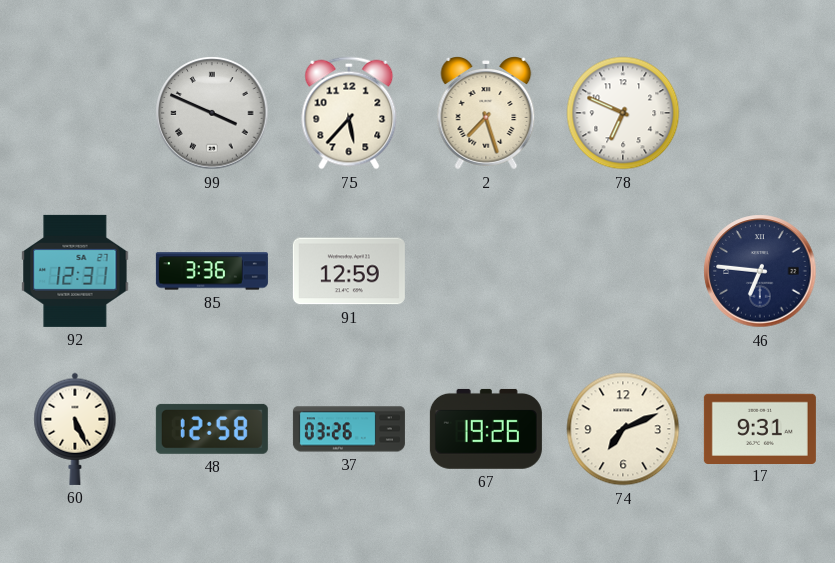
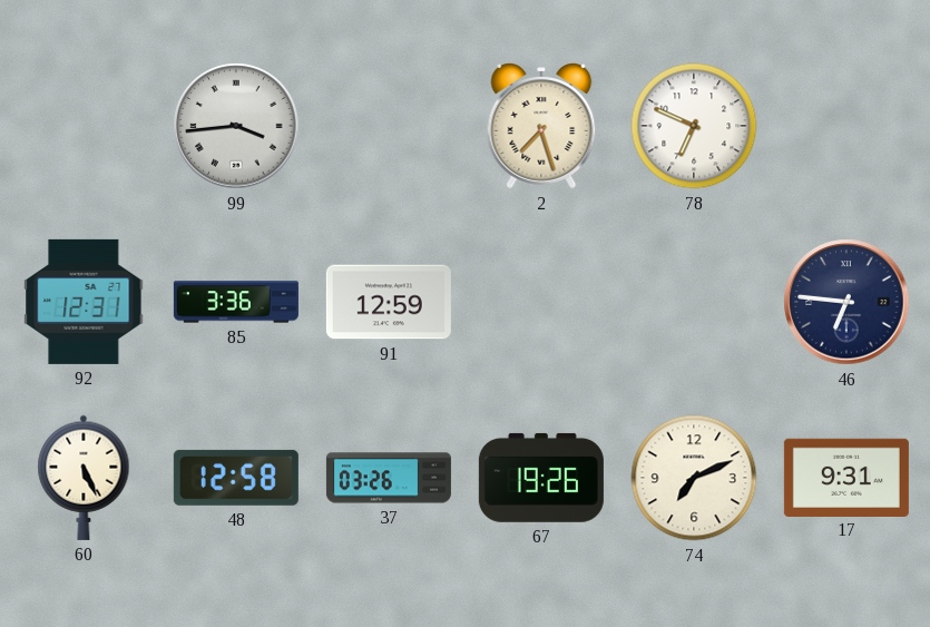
99: 3:49 -> 3:44 (236, 126)
75: 5:37 -> none (349, 113)
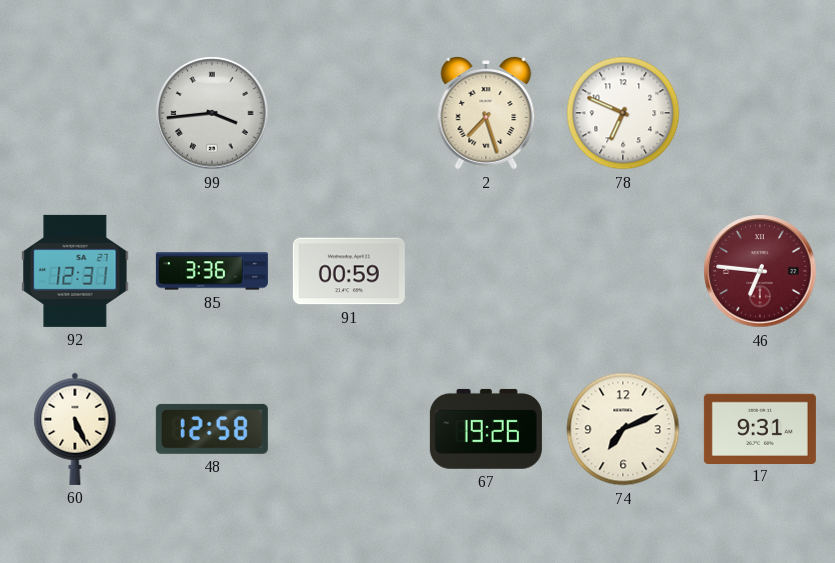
91: 12:59 -> 00:59 (349, 271)
46 dial: navy -> burgundy (760, 271)
37: 03:26 -> none (389, 478)
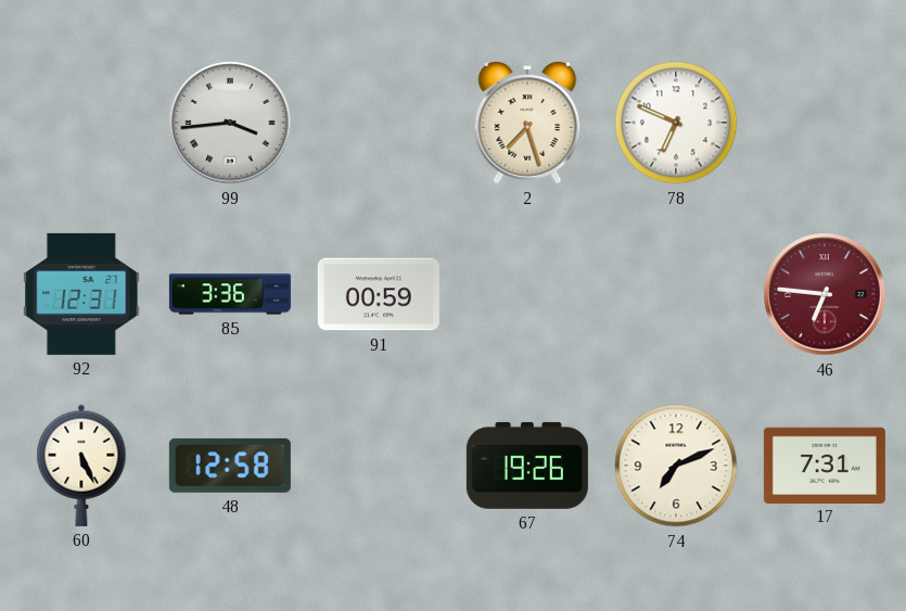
17: 9:31 -> 7:31 (825, 464)
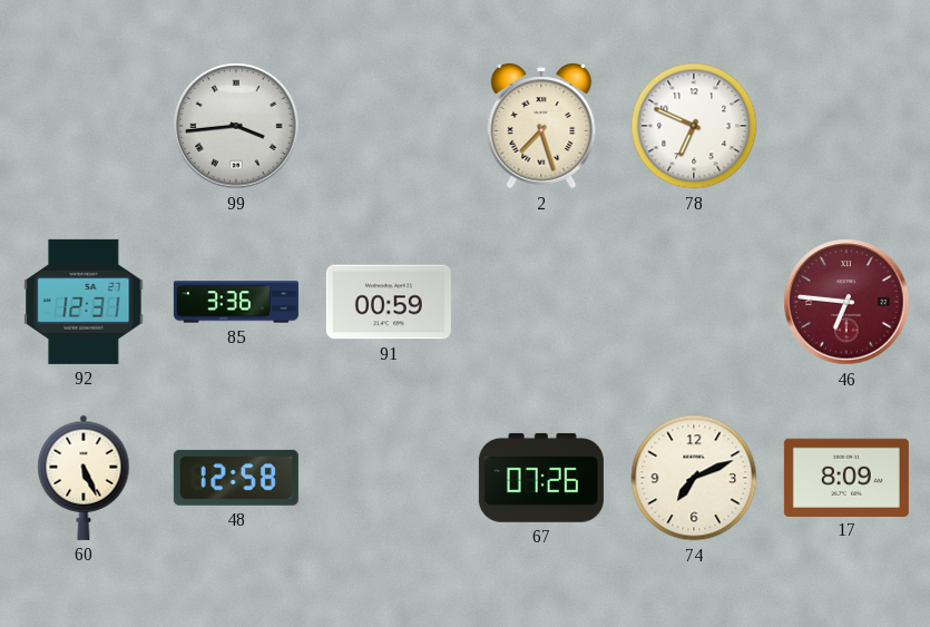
67: 19:26 -> 07:26 (541, 478)
17: 7:31 -> 8:09 (846, 477)
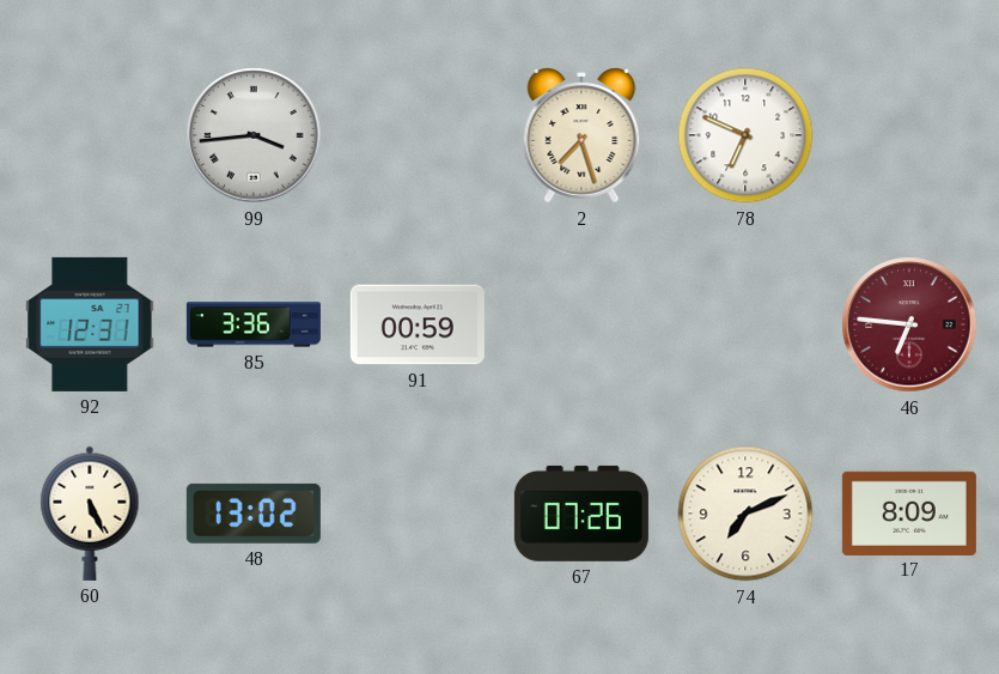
48: 12:58 -> 13:02 (254, 514)
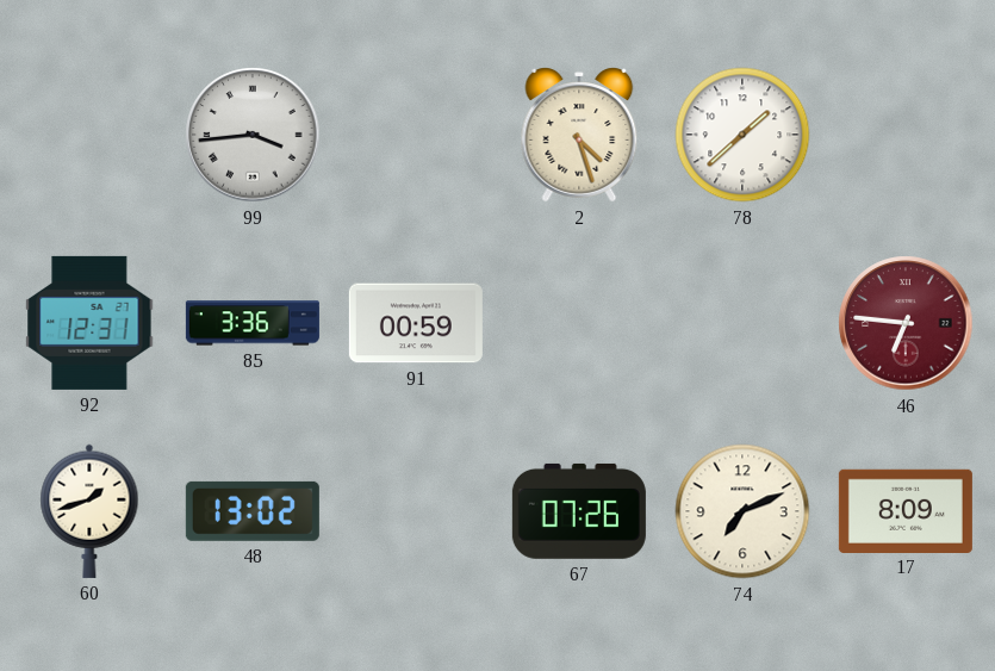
2: 7:27 -> 4:27 (579, 135)
78: 6:49 -> 1:38 (742, 135)
60: 5:26 -> 1:42 (89, 511)
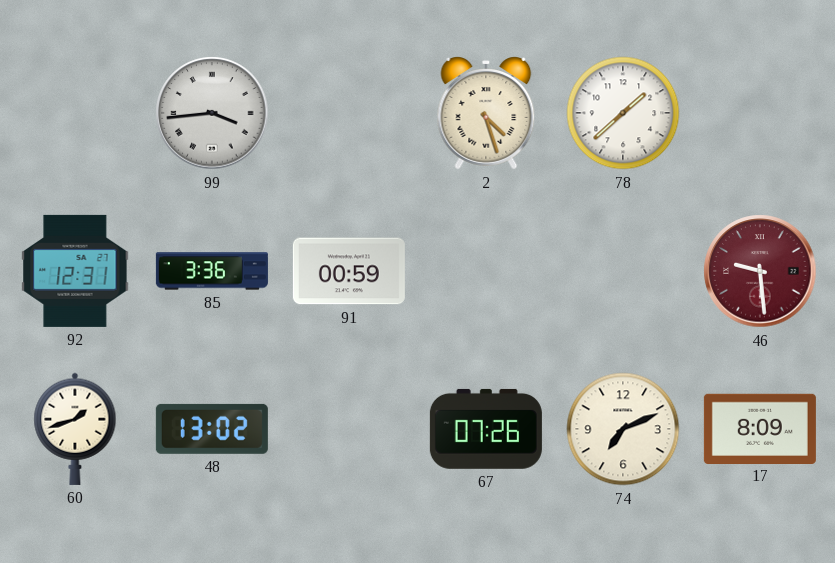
46: 6:46 -> 9:29 (760, 271)
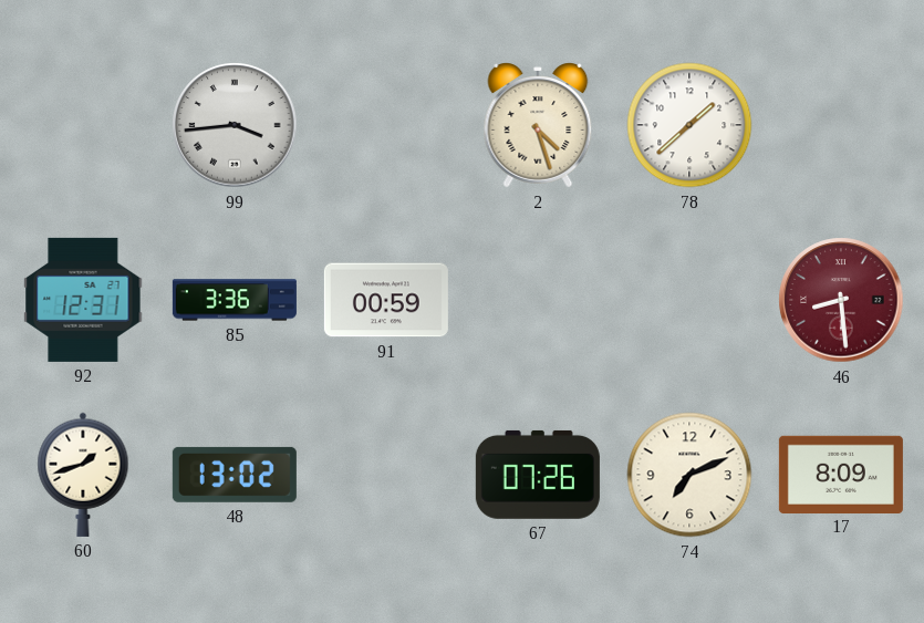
46: 9:29 -> 8:29 (841, 300)
